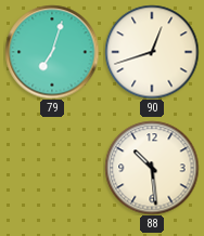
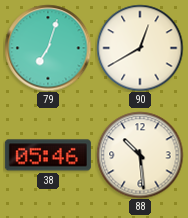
90: 12:42 -> 12:40 (140, 48)
38: none -> 05:46 (48, 155)
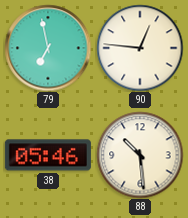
79: 7:03 -> 6:58 (48, 48)
90: 12:40 -> 12:46 (140, 48)
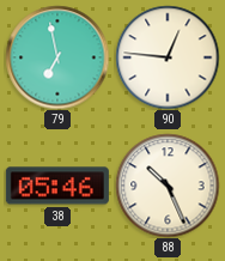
88: 10:29 -> 10:26 (168, 186)
